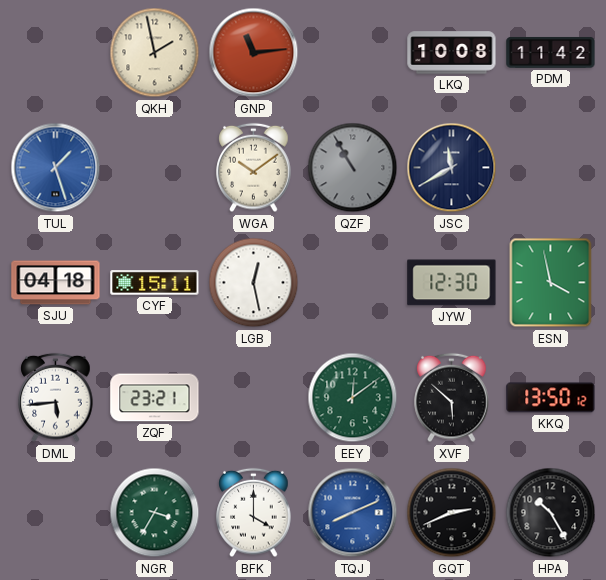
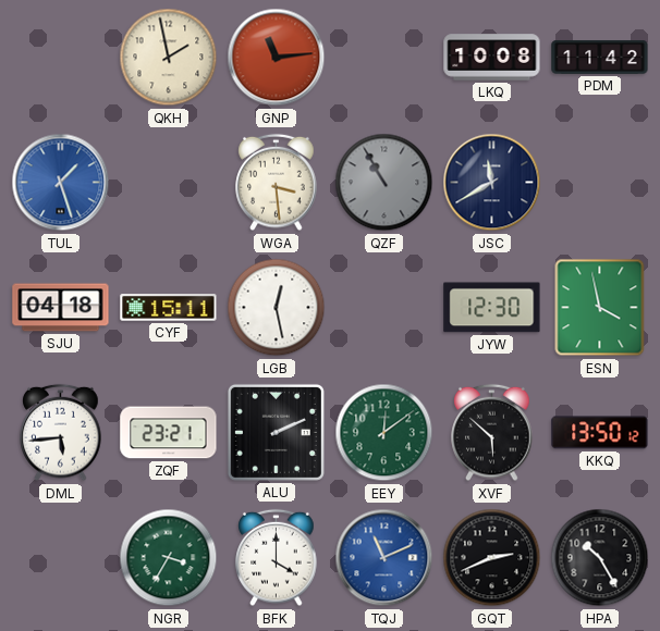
WGA: 10:09 -> 3:29 (277, 183)
ALU: none -> 2:11 (276, 432)
TQJ: 8:11 -> 11:11 (384, 558)
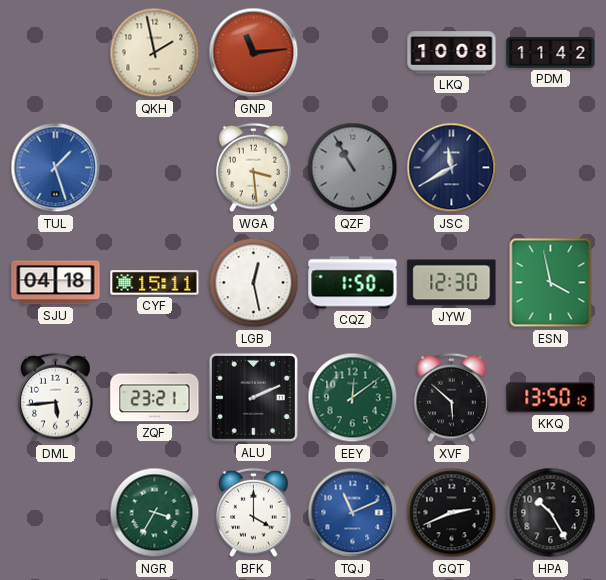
CQZ: none -> 1:50 (353, 283)
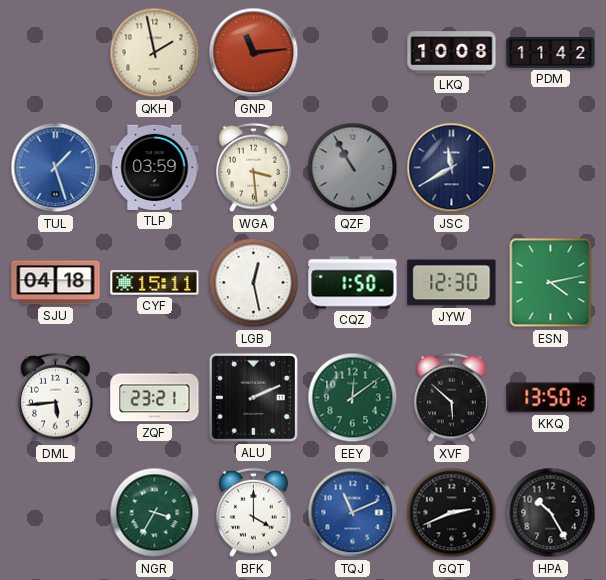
TLP: none -> 03:59 (155, 167)
ESN: 3:58 -> 4:13 (551, 283)
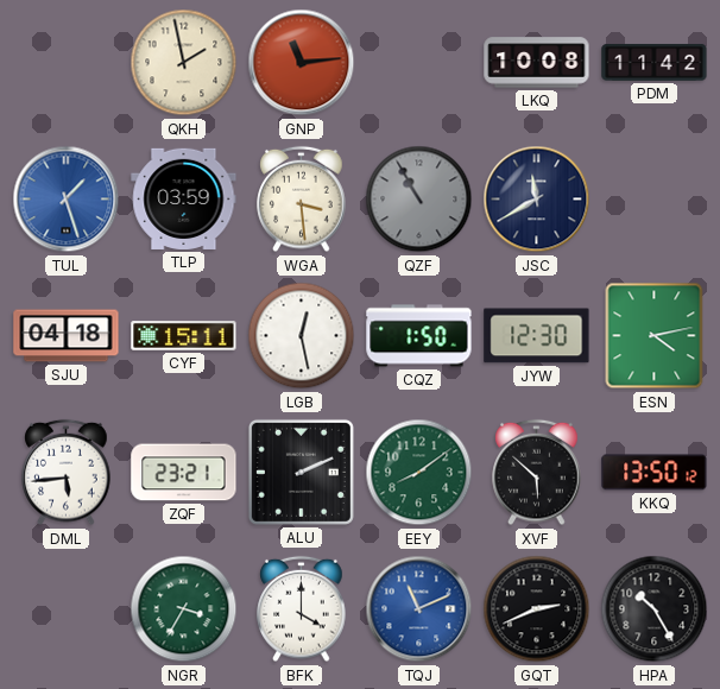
EEY: 12:09 -> 8:09 (419, 473)
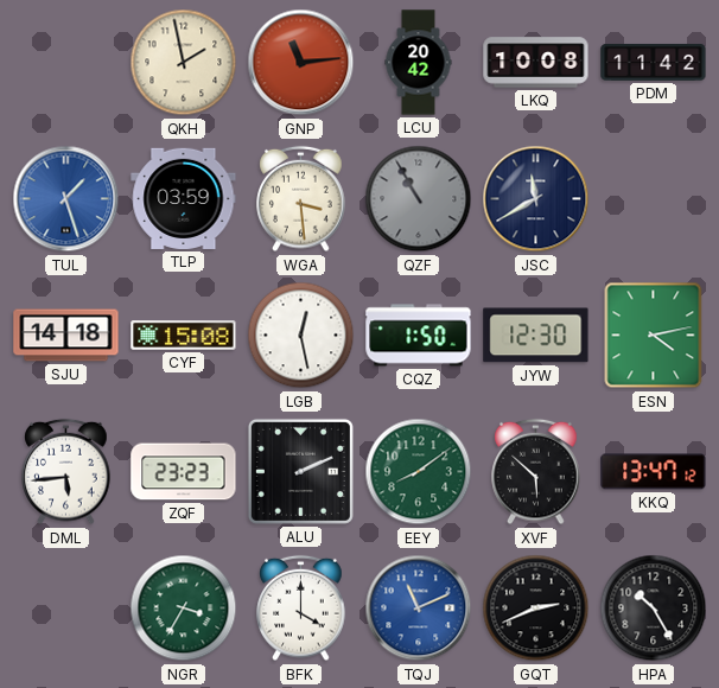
LCU: none -> 20:42 (419, 63)
SJU: 04:18 -> 14:18 (66, 336)
CYF: 15:11 -> 15:08 (184, 336)
ZQF: 23:21 -> 23:23 (184, 472)
KKQ: 13:50 -> 13:47 (654, 472)
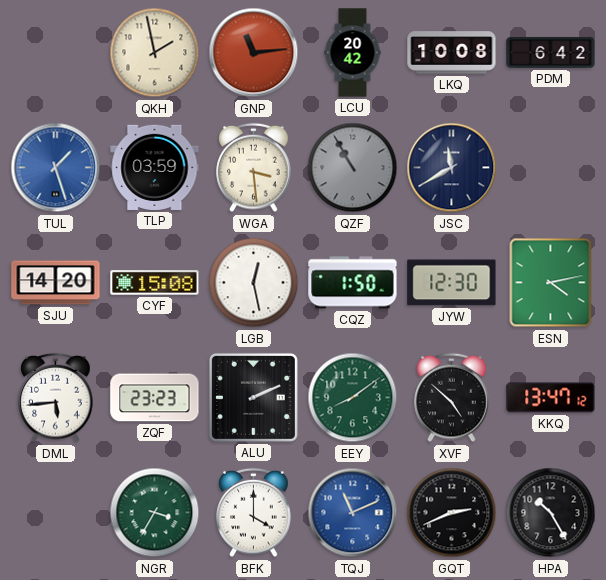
PDM: 11:42 -> 6:42 (551, 52)
SJU: 14:18 -> 14:20 (56, 283)
XVF: 5:52 -> 4:52 (452, 398)
